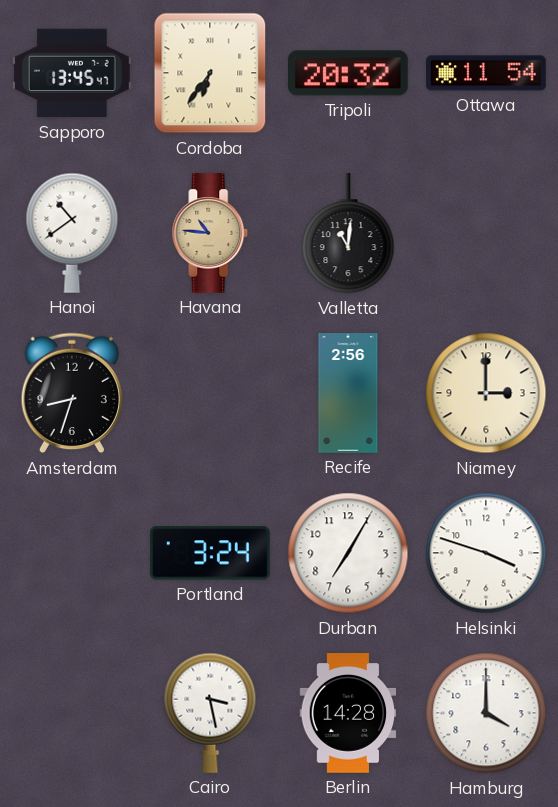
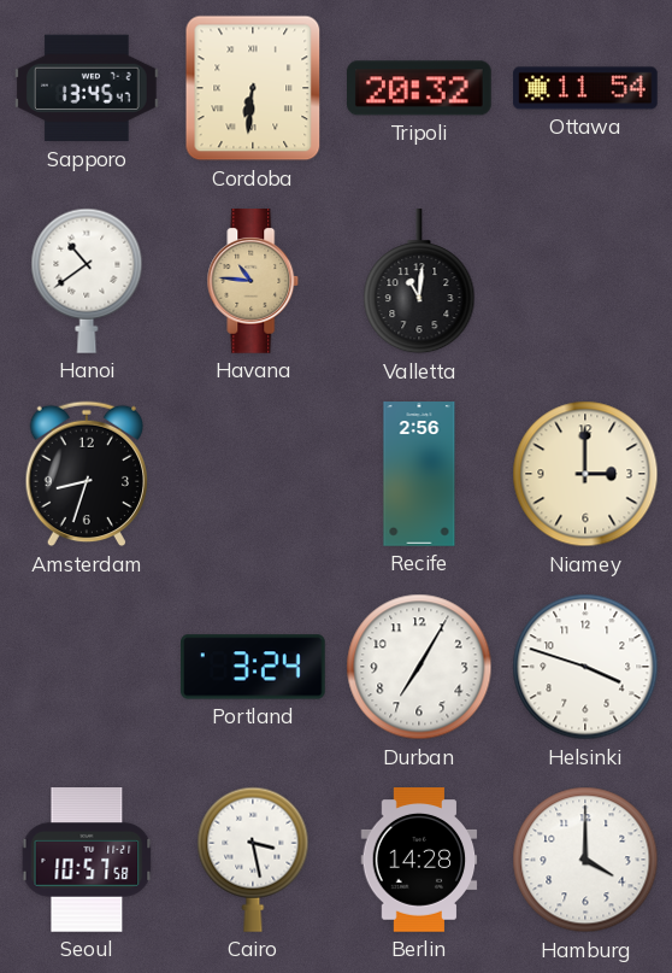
Cordoba: 6:36 -> 6:31 (253, 88)
Seoul: none -> 10:57 (87, 861)
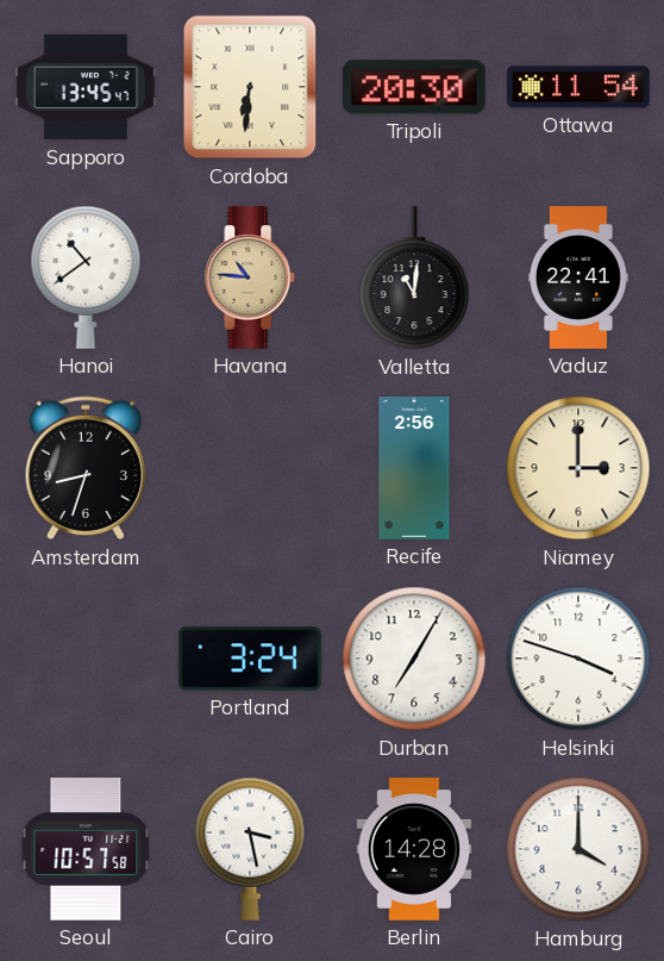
Tripoli: 20:32 -> 20:30 (415, 87)
Vaduz: none -> 22:41 (578, 277)
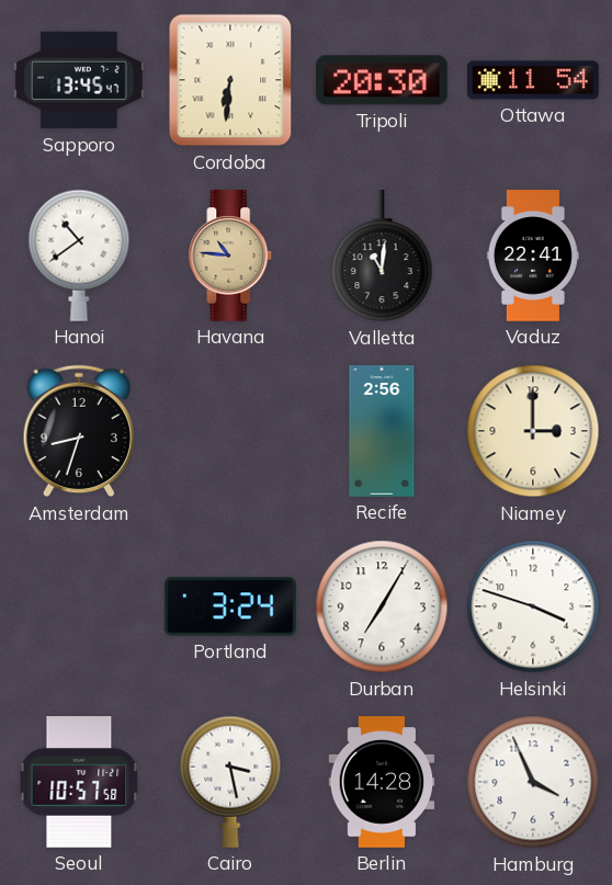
Hamburg: 4:00 -> 3:56 (533, 782)
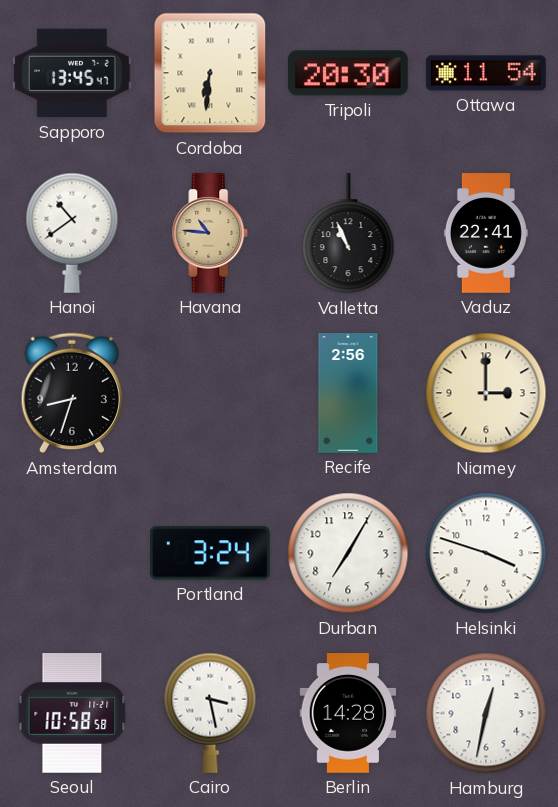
Valletta: 11:01 -> 10:56 (348, 234)
Seoul: 10:57 -> 10:58 (72, 714)
Hamburg: 3:56 -> 12:32 (486, 713)
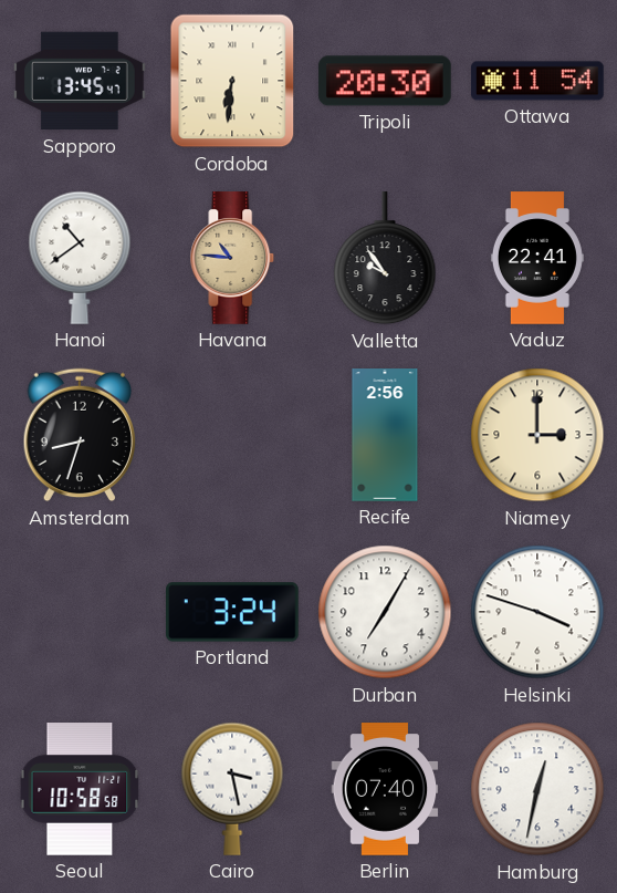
Valletta: 10:56 -> 9:54 (385, 259)
Berlin: 14:28 -> 07:40 (385, 789)
